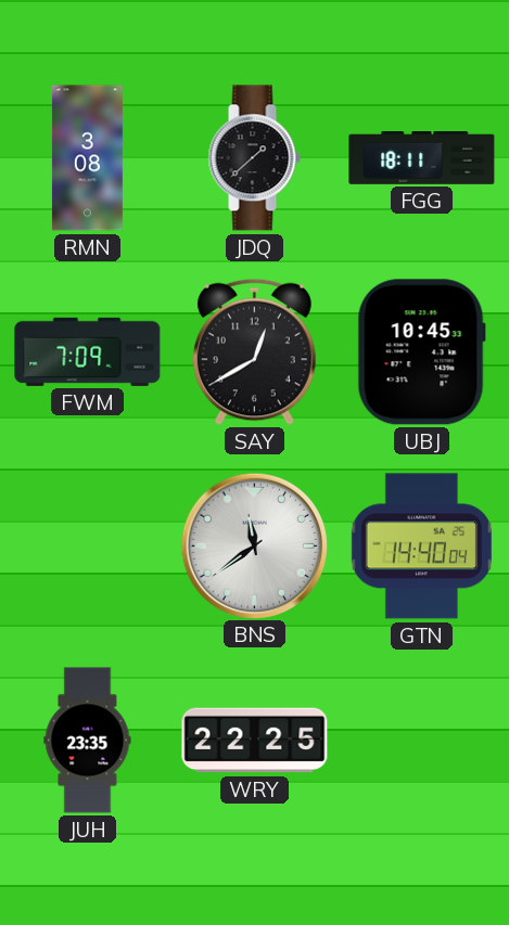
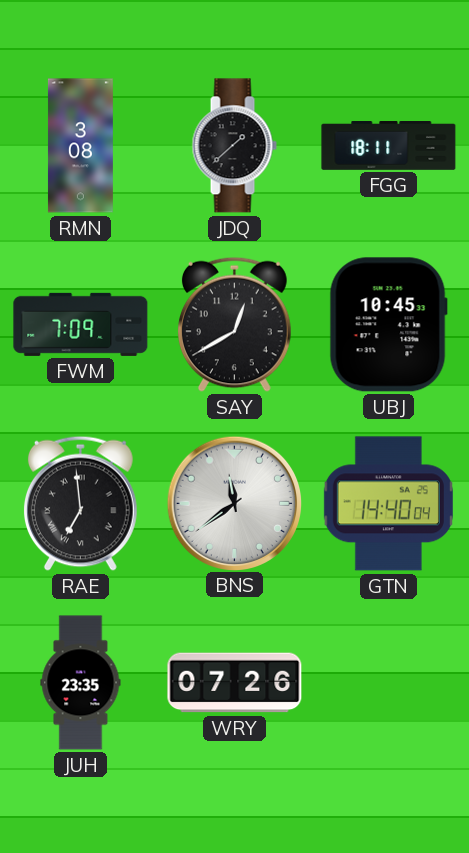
RAE: none -> 6:59 (80, 503)
WRY: 22:25 -> 07:26 (235, 683)
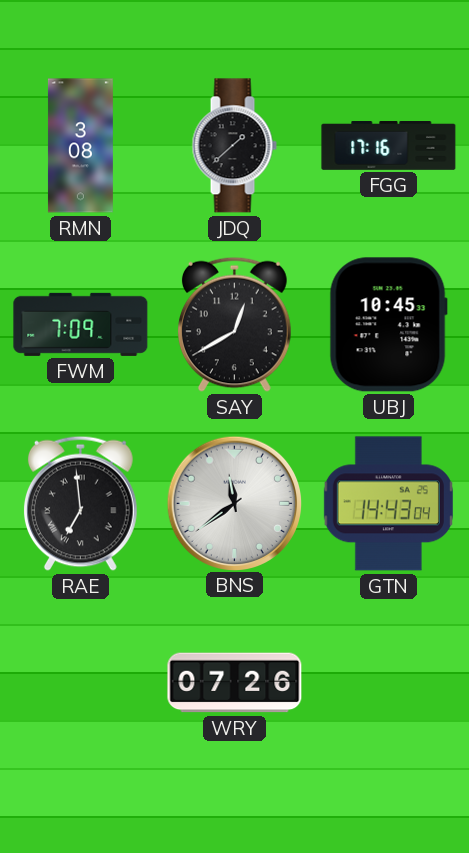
FGG: 18:11 -> 17:16 (389, 146)
GTN: 14:40 -> 14:43 (388, 504)
JUH: 23:35 -> none (81, 683)
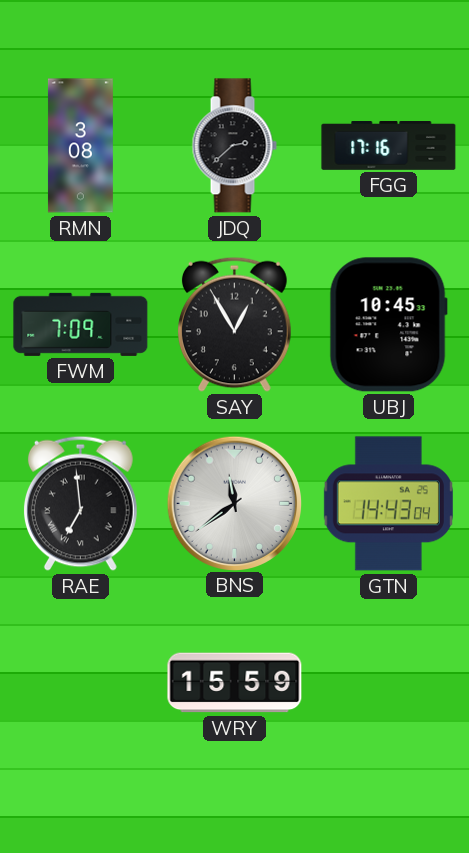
JDQ: 1:38 -> 2:38 (234, 146)
SAY: 12:40 -> 12:55 (234, 324)
WRY: 07:26 -> 15:59 (235, 683)
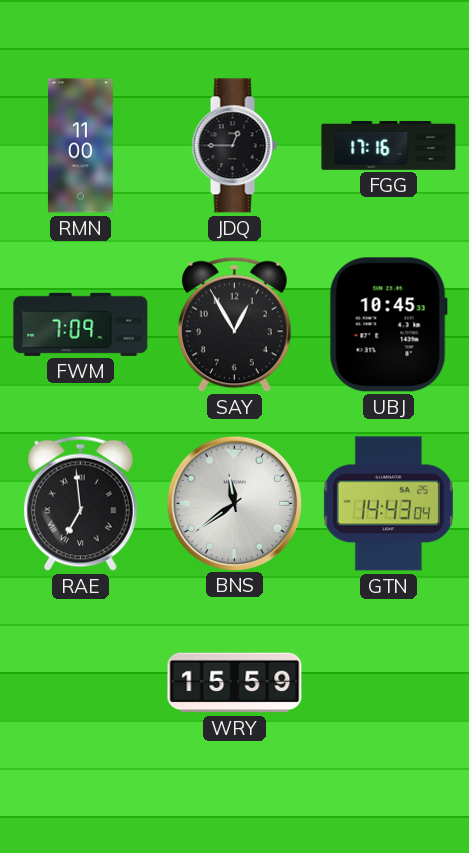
RMN: 3:08 -> 11:00 (80, 146)
JDQ: 2:38 -> 12:45 (234, 146)
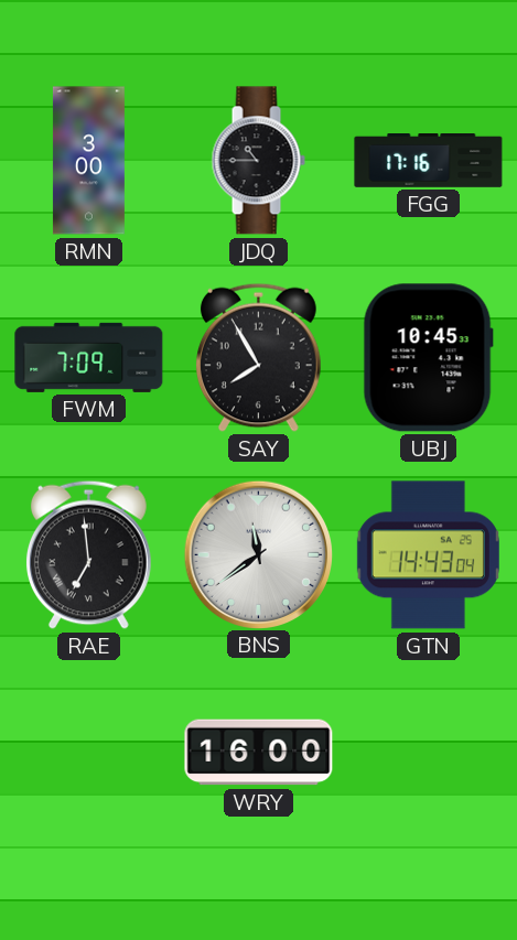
RMN: 11:00 -> 3:00 (88, 161)
JDQ: 12:45 -> 10:45 (258, 161)
SAY: 12:55 -> 7:55 (258, 357)
WRY: 15:59 -> 16:00 (259, 753)
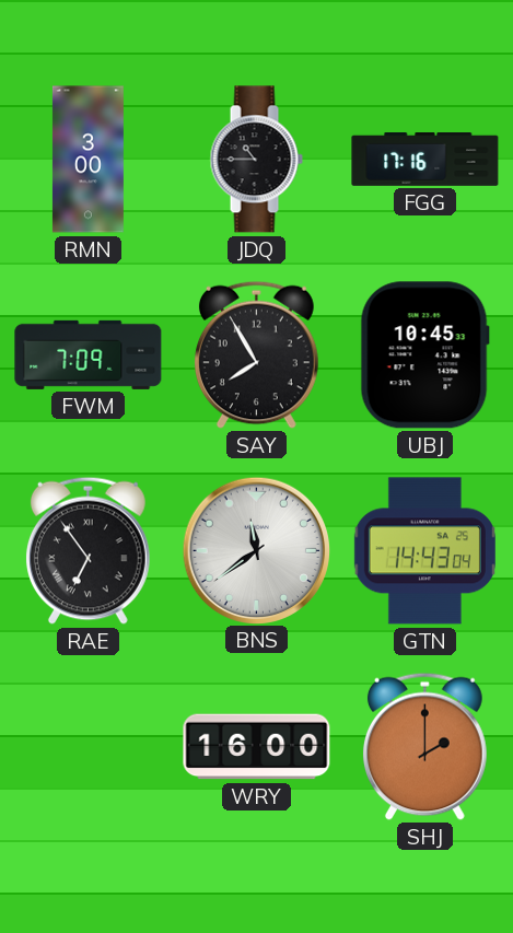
RAE: 6:59 -> 6:54 (88, 550)
SHJ: none -> 2:00 (424, 746)
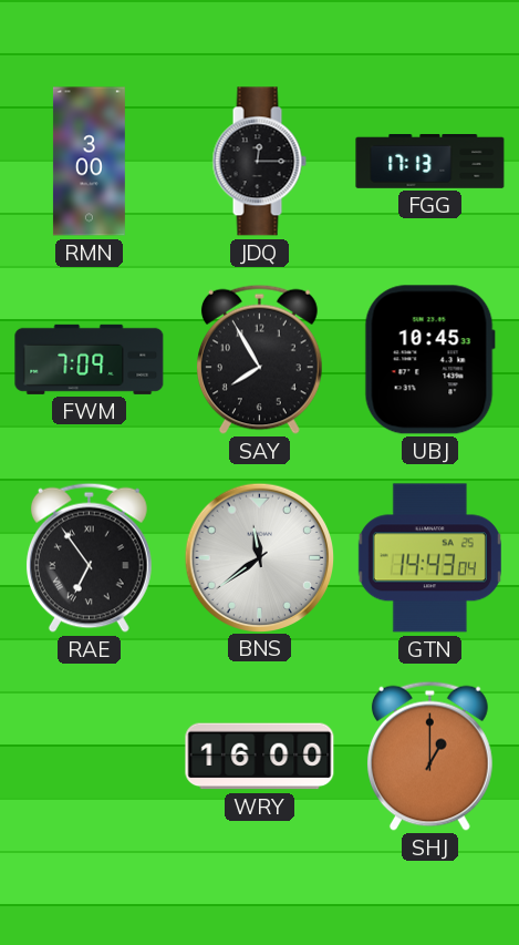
JDQ: 10:45 -> 12:15 (259, 162)
FGG: 17:16 -> 17:13 (430, 162)
SHJ: 2:00 -> 1:00 (429, 756)
